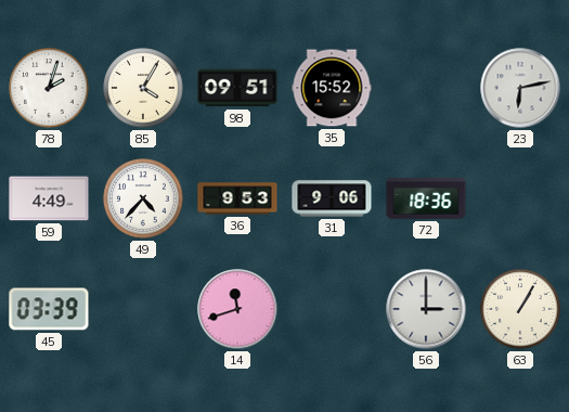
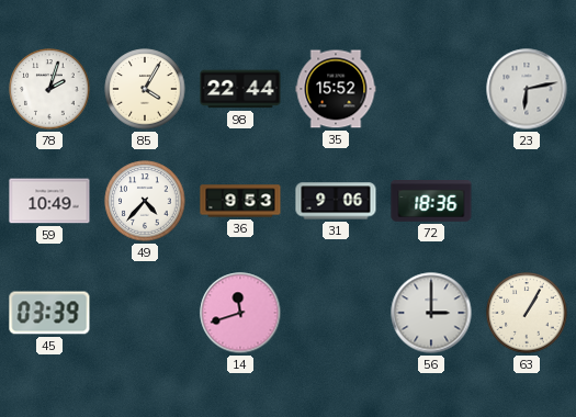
98: 09:51 -> 22:44 (240, 89)
59: 4:49 -> 10:49 (49, 201)
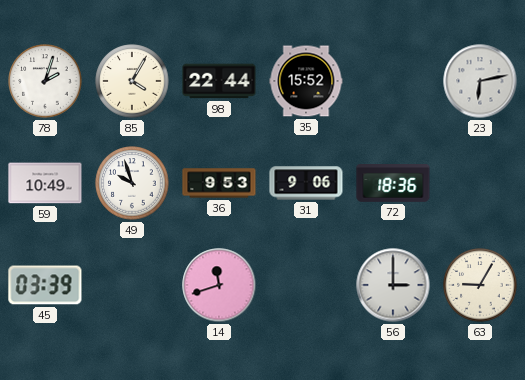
49: 4:37 -> 9:57 (132, 183)
63: 1:05 -> 9:05 (480, 285)
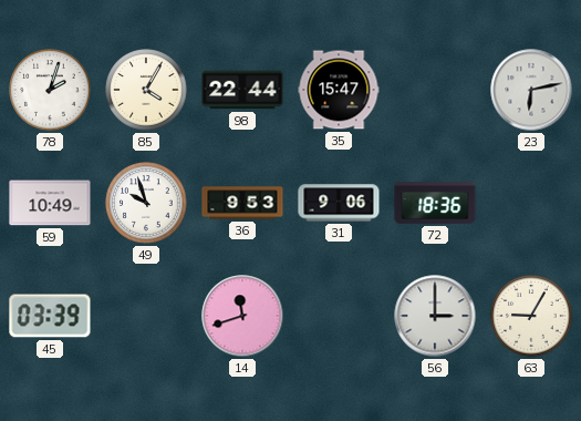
35: 15:52 -> 15:47 (339, 90)
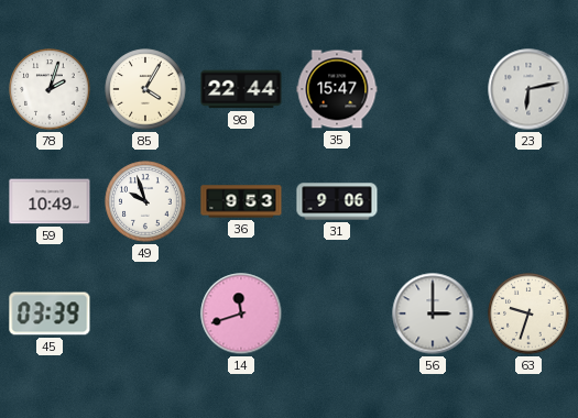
72: 18:36 -> none (435, 203)
63: 9:05 -> 9:33 (528, 313)
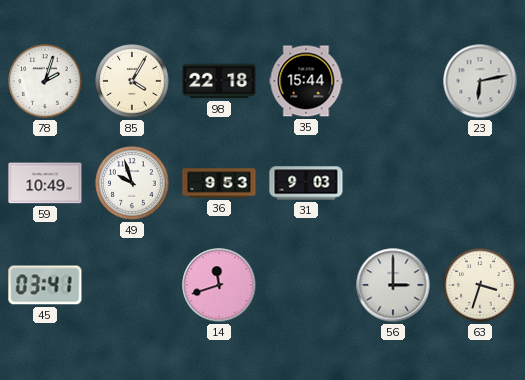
98: 22:44 -> 22:18 (219, 81)
35: 15:47 -> 15:44 (306, 81)
31: 9:06 -> 9:03 (306, 183)
45: 03:39 -> 03:41 (45, 285)
63: 9:33 -> 3:33 (480, 285)
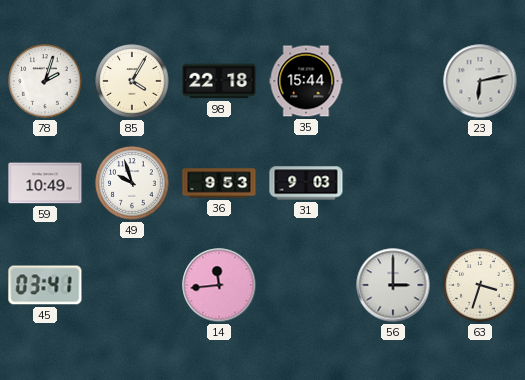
14: 11:42 -> 11:44 (219, 285)
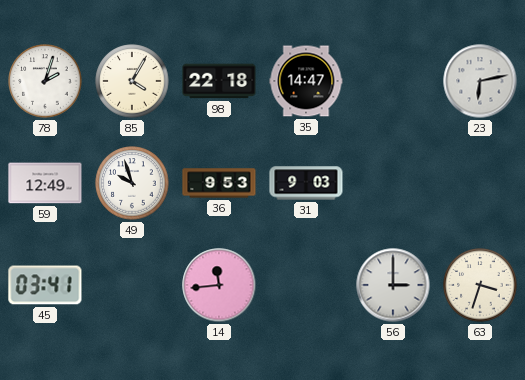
35: 15:44 -> 14:47 (306, 81)
59: 10:49 -> 12:49 (45, 183)
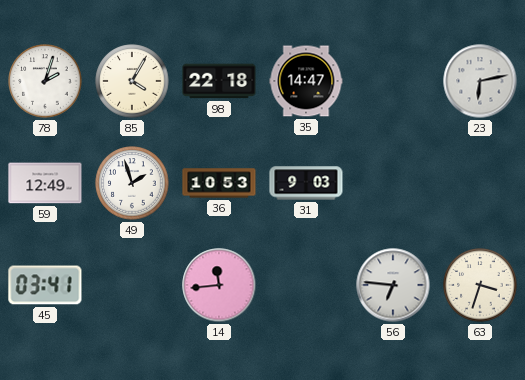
49: 9:57 -> 1:57 (132, 183)
36: 9:53 -> 10:53 (219, 183)
56: 3:00 -> 6:46 (393, 285)
